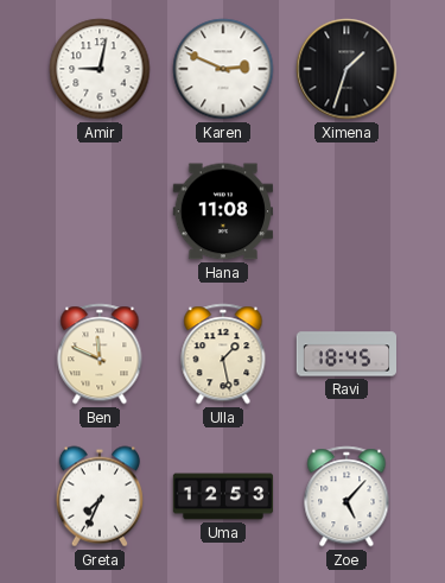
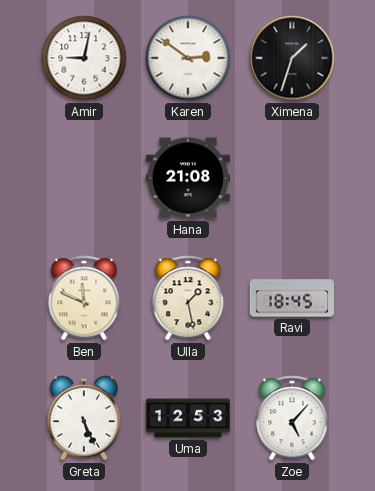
Karen: 2:49 -> 2:51 (188, 58)
Hana: 11:08 -> 21:08 (187, 178)
Greta: 7:34 -> 5:26 (84, 418)
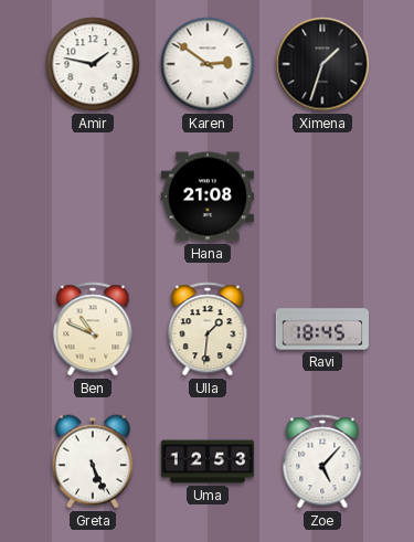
Amir: 9:02 -> 1:47 (93, 64)
Ben: 11:49 -> 10:49 (93, 329)
Ulla: 1:28 -> 1:31 (208, 329)
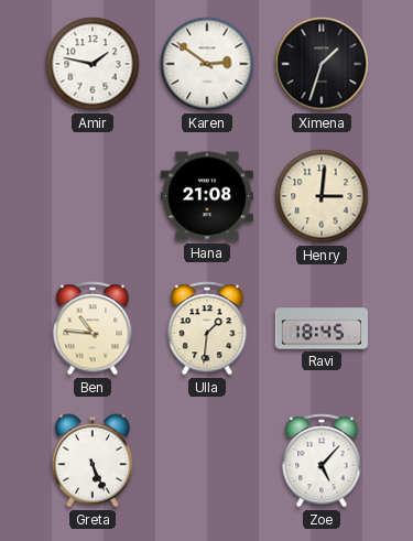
Henry: none -> 3:01 (322, 196)
Ben: 10:49 -> 10:46 (93, 328)
Uma: 12:53 -> none (208, 461)
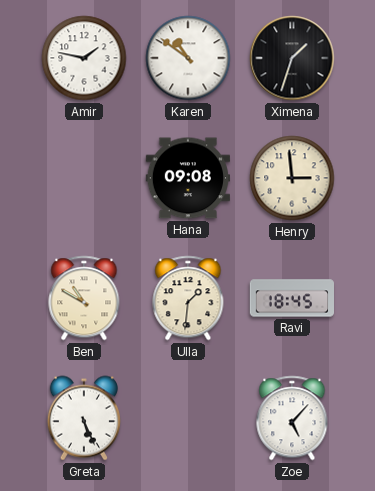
Karen: 2:51 -> 10:51 (188, 58)
Hana: 21:08 -> 09:08 (187, 178)
Henry: 3:01 -> 2:59 (292, 178)
Ben: 10:46 -> 10:50 (84, 298)
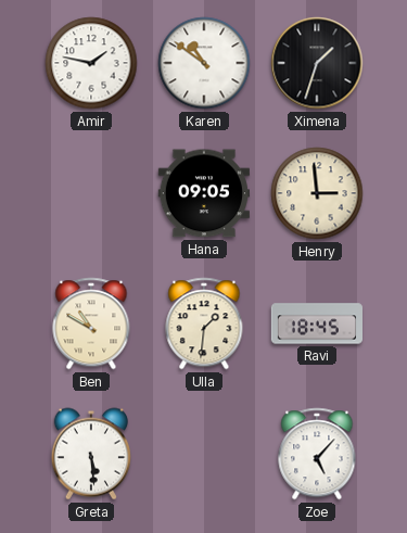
Hana: 09:08 -> 09:05 (203, 193)
Greta: 5:26 -> 5:29 (91, 454)
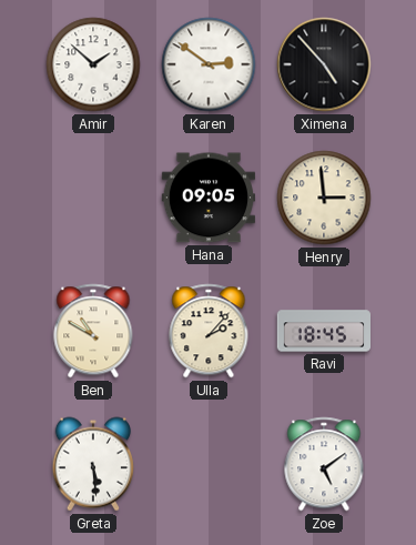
Amir: 1:47 -> 1:52 (93, 64)
Karen: 10:51 -> 2:51 (209, 64)
Ximena: 1:33 -> 4:53 (324, 64)
Ulla: 1:31 -> 2:07 (209, 331)
Zoe: 5:07 -> 5:09 (324, 464)
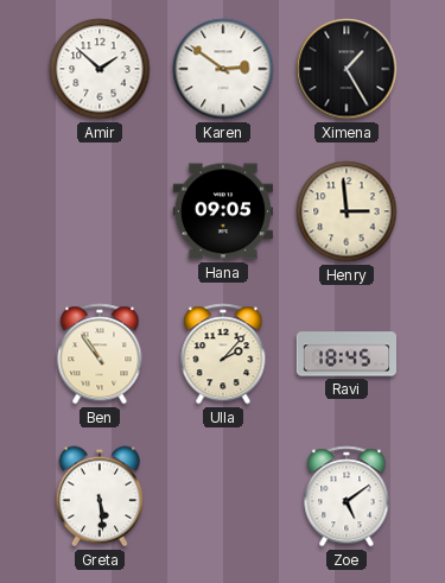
Ximena: 4:53 -> 1:25 (347, 69)
Ben: 10:50 -> 10:54 (100, 354)
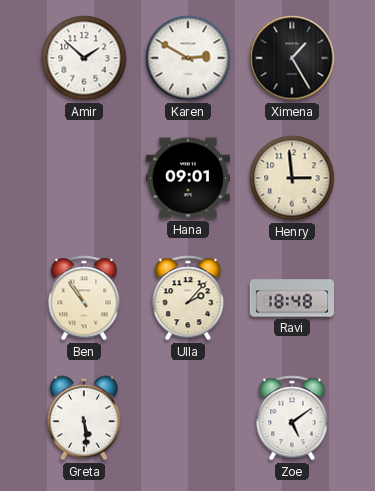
Karen: 2:51 -> 2:50 (188, 58)
Hana: 09:05 -> 09:01 (187, 178)
Ravi: 18:45 -> 18:48 (292, 298)
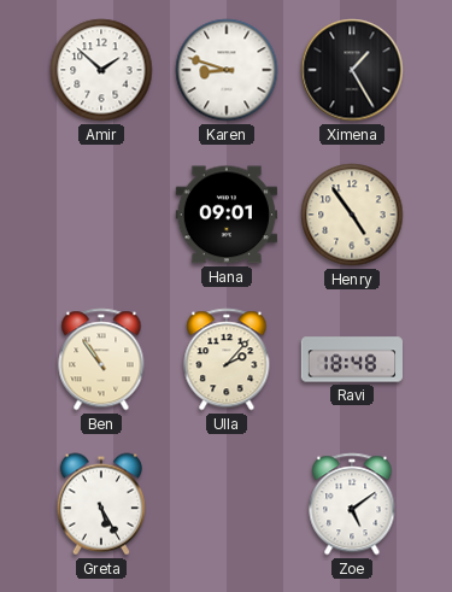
Karen: 2:50 -> 8:48 (227, 70)
Henry: 2:59 -> 4:54 (352, 215)
Greta: 5:29 -> 5:25 (101, 504)
